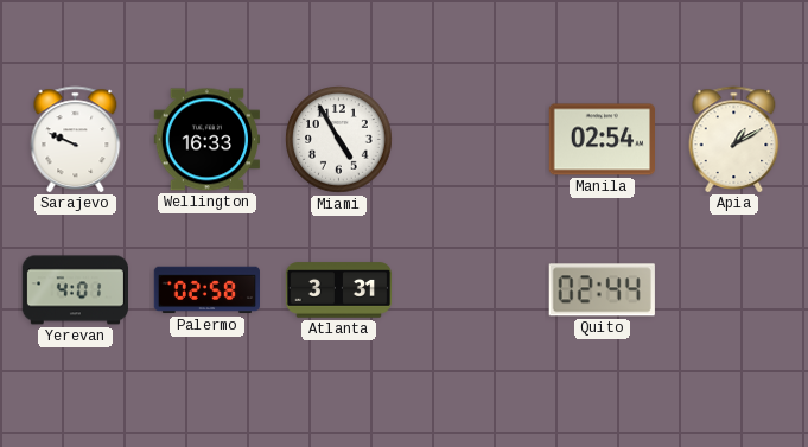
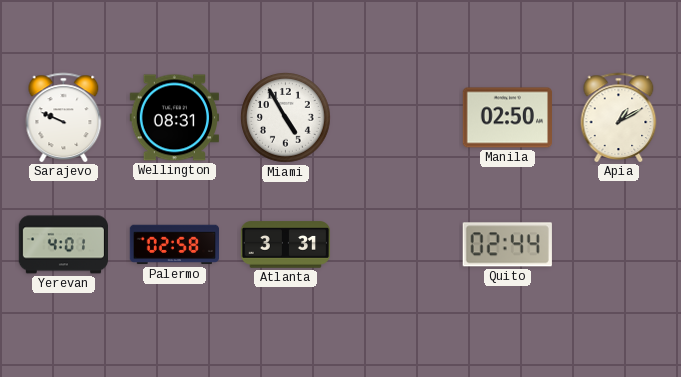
Wellington: 16:33 -> 08:31 (174, 118)
Manila: 02:54 -> 02:50 (507, 118)
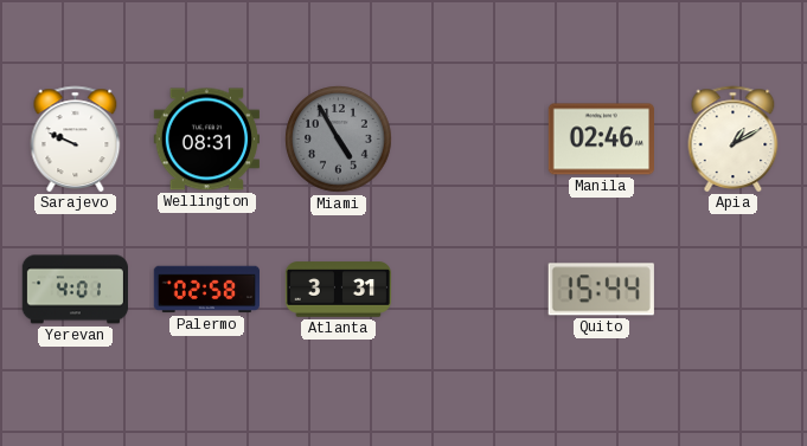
Miami dial: white -> grey (339, 140)
Manila: 02:50 -> 02:46 (601, 140)
Quito: 02:44 -> 15:44 (601, 290)
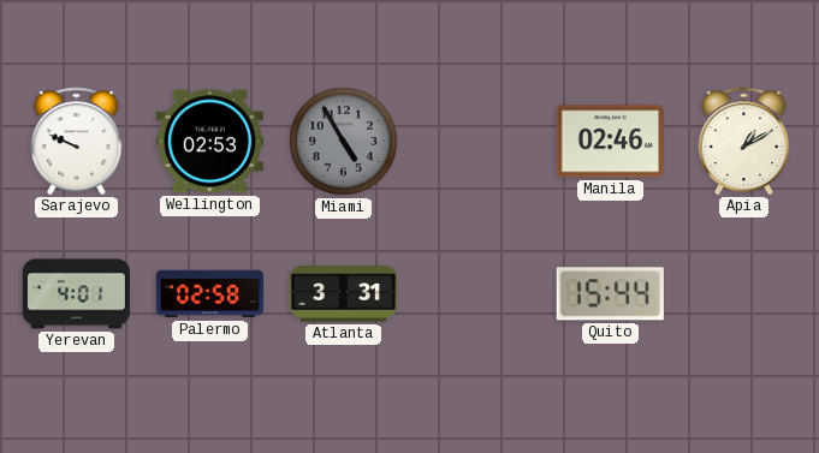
Wellington: 08:31 -> 02:53 (209, 142)
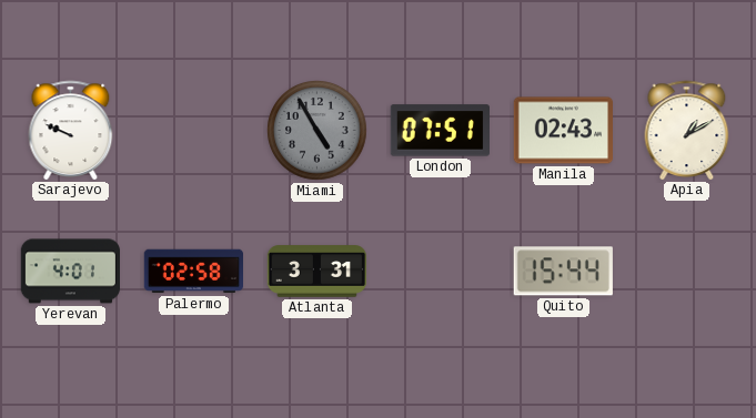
Wellington: 02:53 -> none (209, 142)
London: none -> 07:51 (440, 131)
Manila: 02:46 -> 02:43 (563, 131)
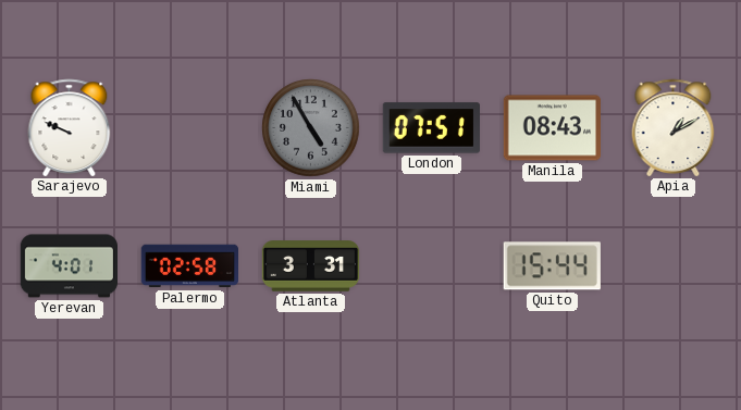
Manila: 02:43 -> 08:43 (552, 128)
